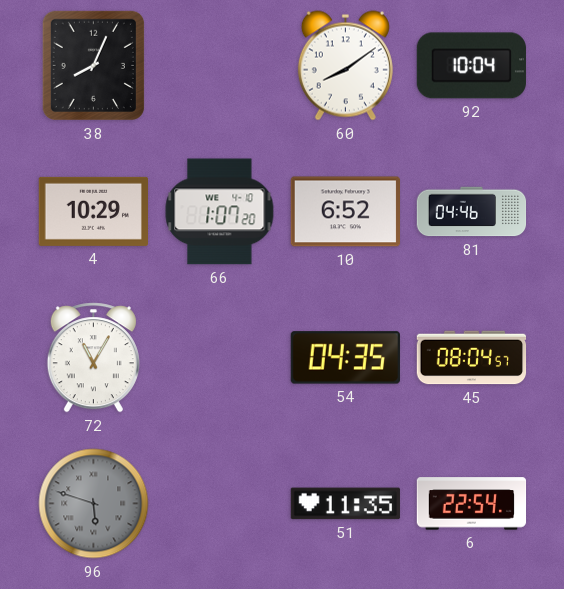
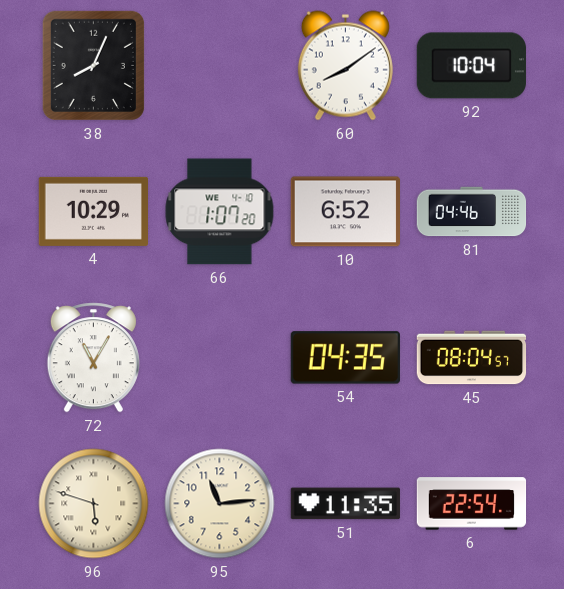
96 dial: grey -> cream (94, 504)
95: none -> 11:14 (220, 504)
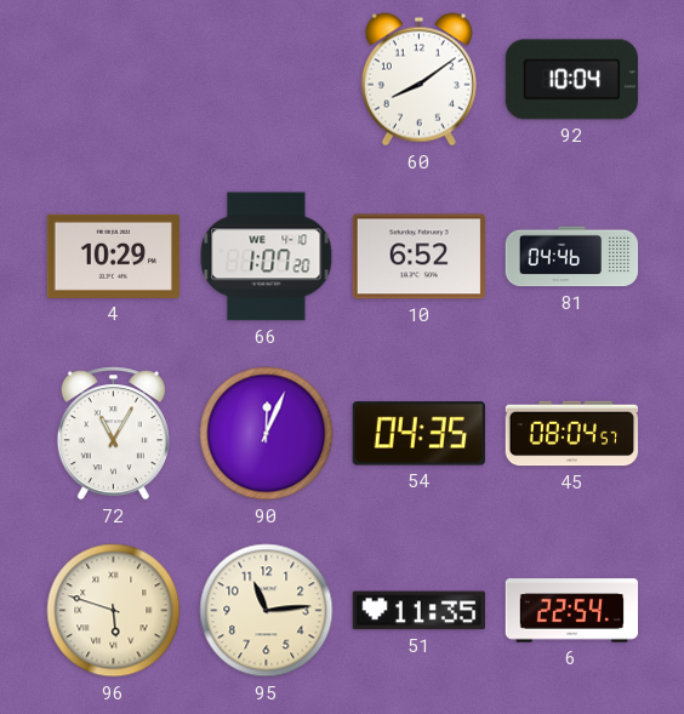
38: 8:04 -> none (93, 65)
90: none -> 12:04 (267, 434)
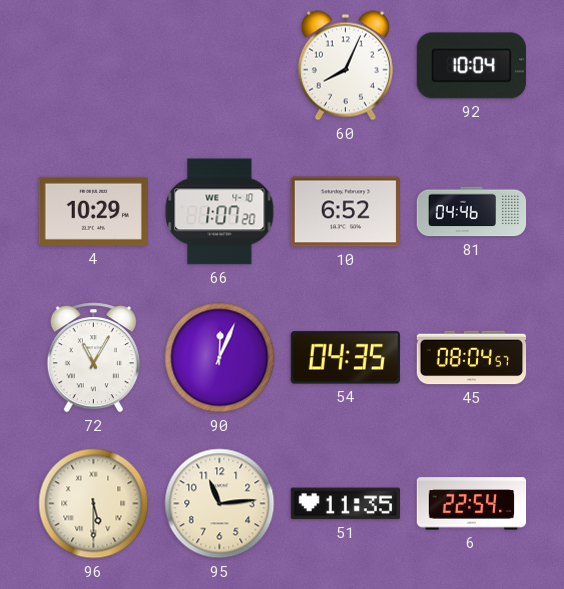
60: 8:09 -> 8:04 (345, 66)
96: 5:48 -> 5:30 (94, 504)
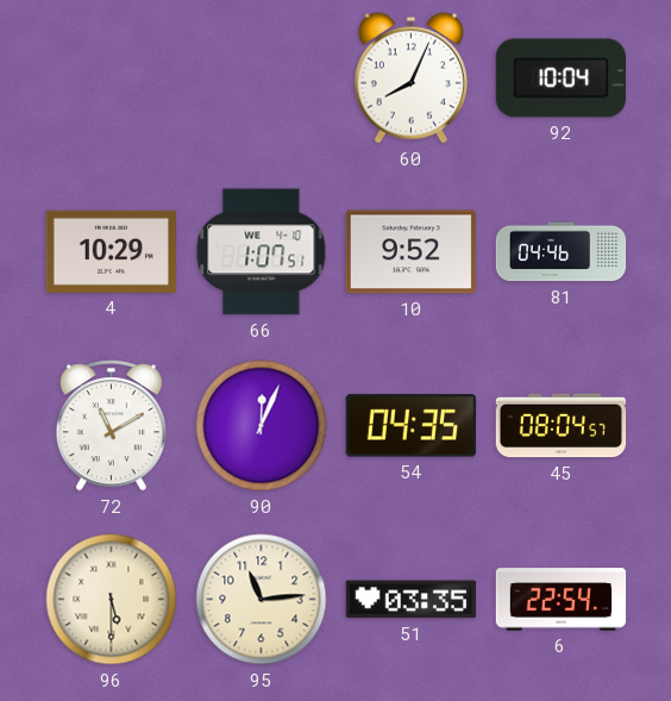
66: 1:07:20 -> 1:07:51 (262, 252)
10: 6:52 -> 9:52 (410, 252)
72: 11:05 -> 11:10 (111, 426)
51: 11:35 -> 03:35 (410, 600)
